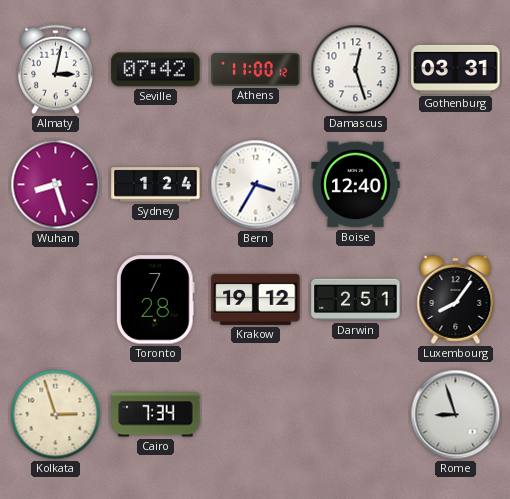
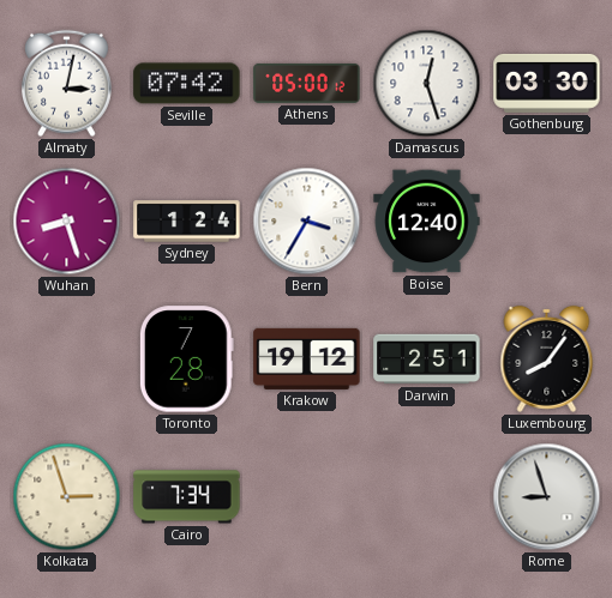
Athens: 11:00 -> 05:00 (307, 83)
Gothenburg: 03:31 -> 03:30 (547, 83)
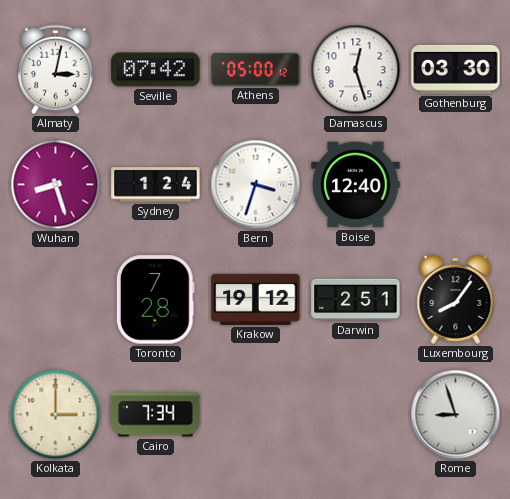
Bern: 3:35 -> 3:33 (256, 185)
Kolkata: 2:57 -> 3:00 (56, 415)
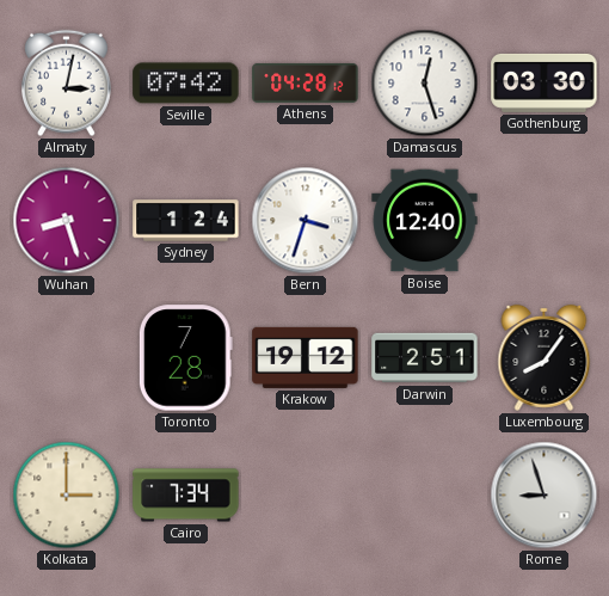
Athens: 05:00 -> 04:28 (306, 82)
